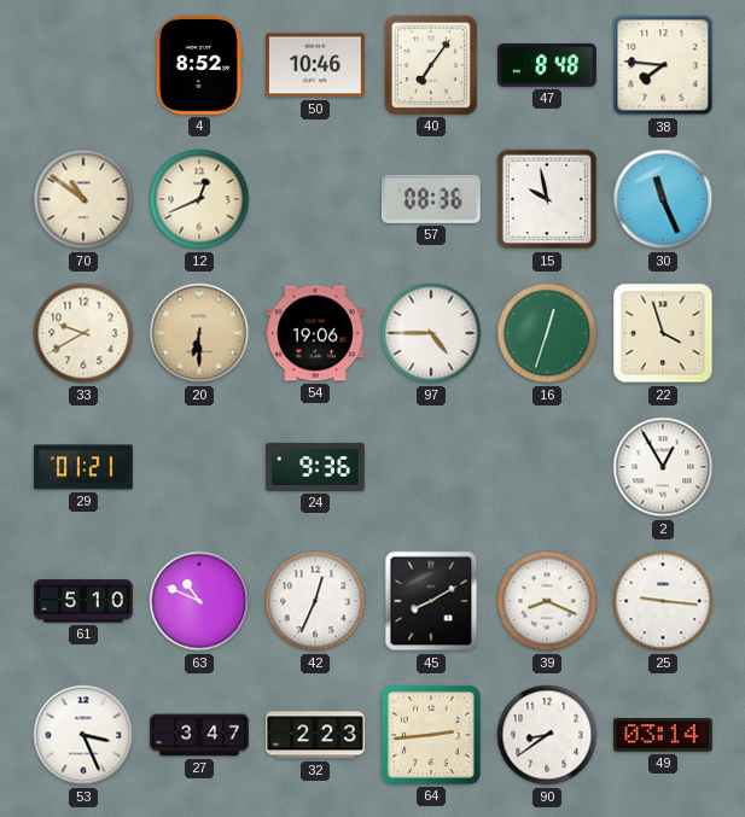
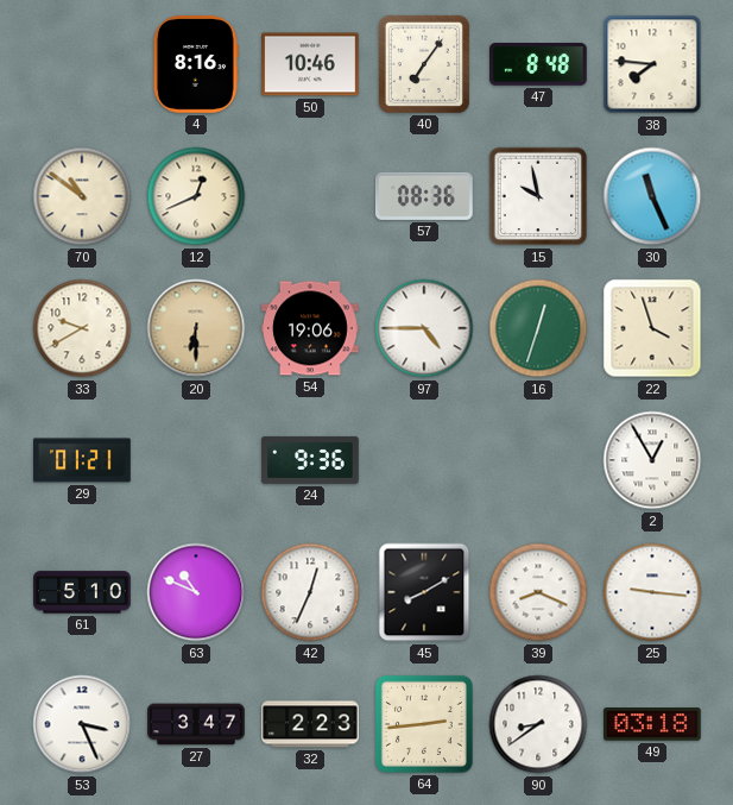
4: 8:52 -> 8:16 (196, 65)
49: 03:14 -> 03:18 (653, 724)
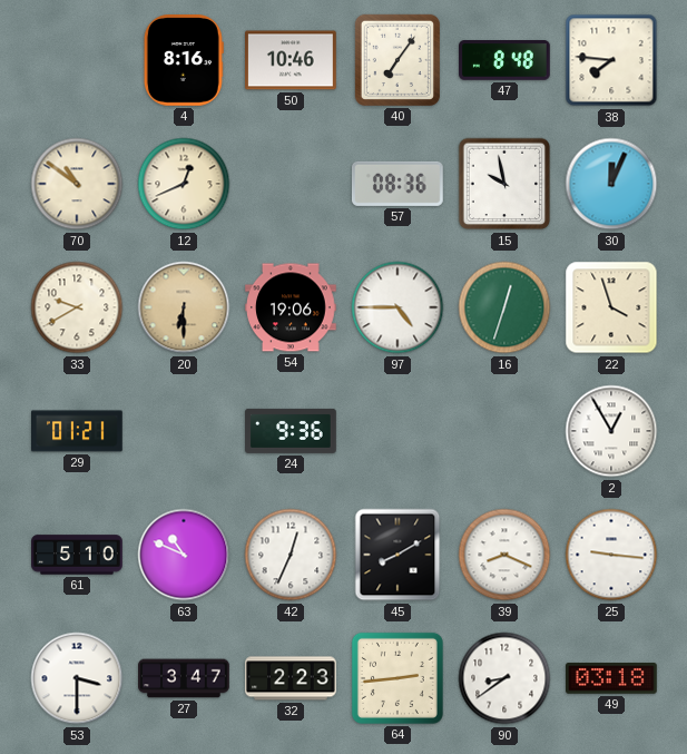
30: 11:26 -> 12:04 (611, 184)
53: 3:26 -> 3:30 (77, 678)
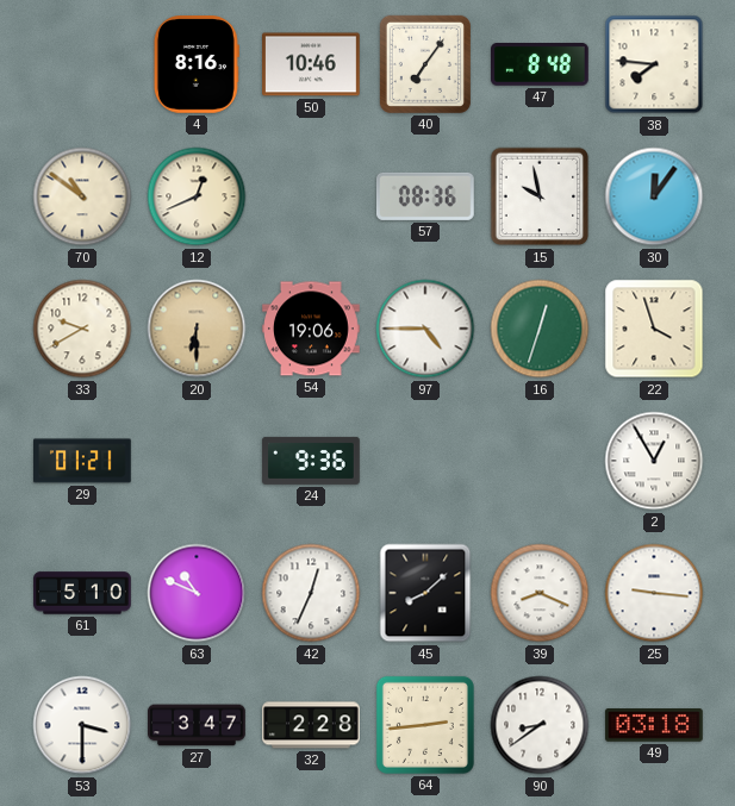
30: 12:04 -> 12:06 (654, 196)
45: 8:10 -> 8:08 (425, 593)
32: 2:23 -> 2:28 (312, 725)
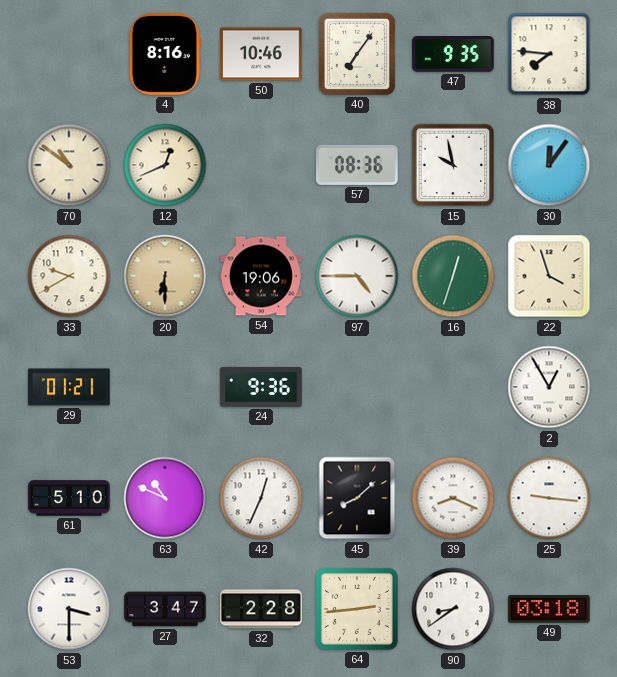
47: 8:48 -> 9:35 (454, 55)
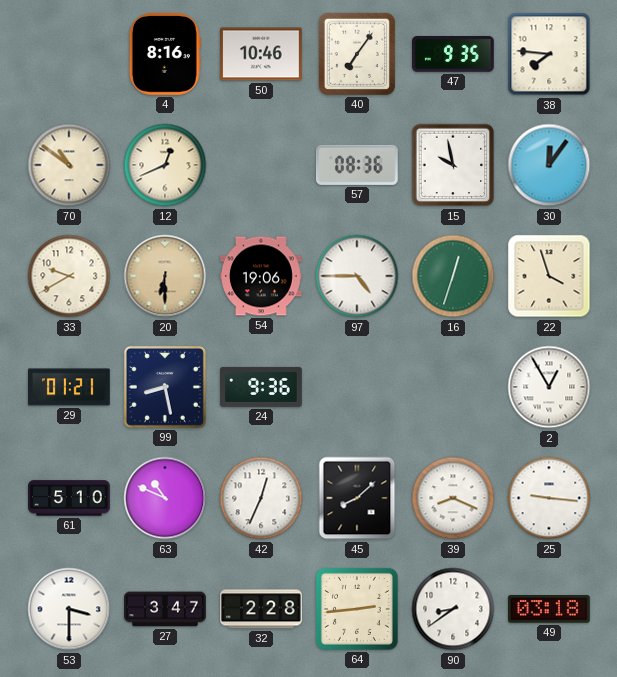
99: none -> 8:28 (165, 387)
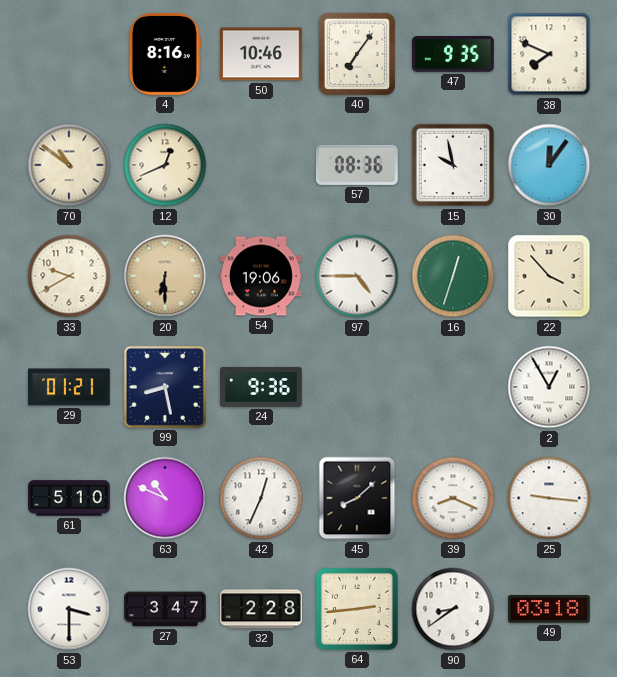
38: 7:46 -> 7:49 (549, 54)
22: 3:57 -> 3:53 (549, 276)
